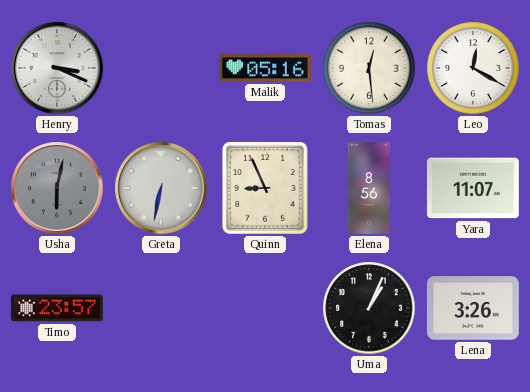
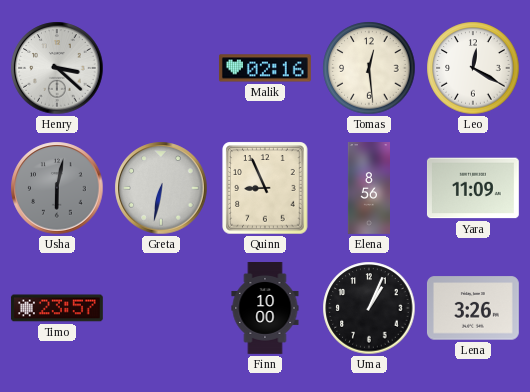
Henry: 3:19 -> 3:22 (57, 68)
Malik: 05:16 -> 02:16 (265, 68)
Yara: 11:07 -> 11:09 (473, 188)
Finn: none -> 10:00 (265, 309)
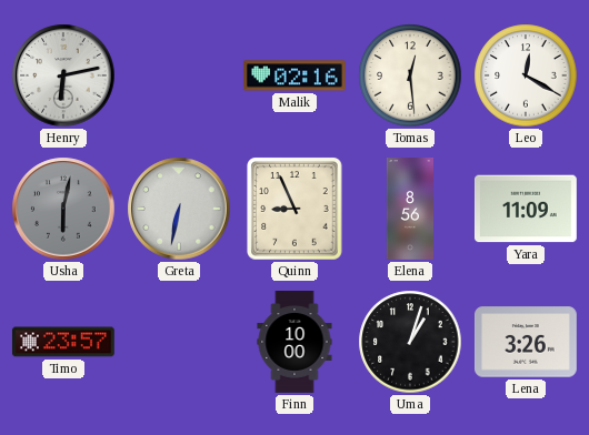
Henry: 3:22 -> 6:13 (63, 75)
Uma: 1:04 -> 1:03 (410, 342)
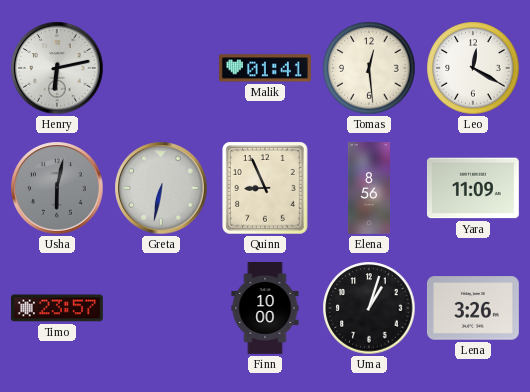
Malik: 02:16 -> 01:41 (265, 68)
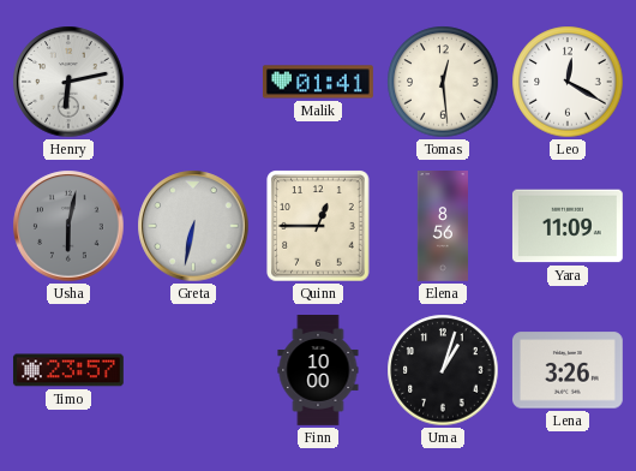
Quinn: 8:56 -> 12:45 (318, 226)
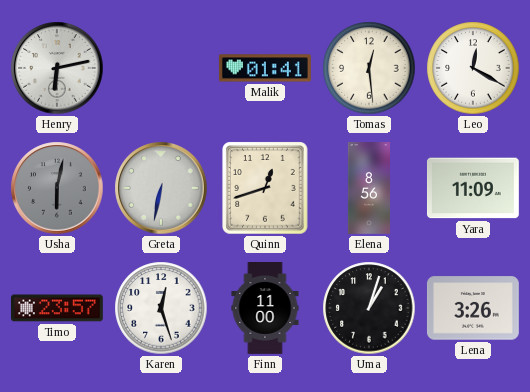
Quinn: 12:45 -> 12:42 (265, 188)
Karen: none -> 12:27 (161, 308)
Finn: 10:00 -> 11:00 (265, 309)
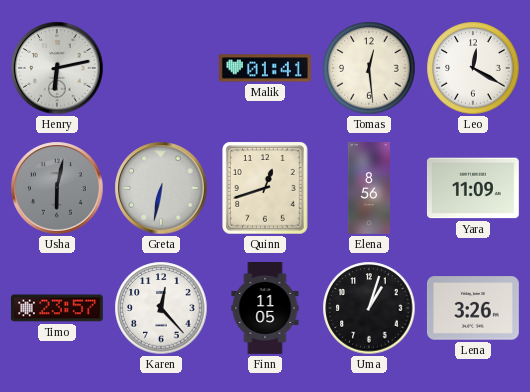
Karen: 12:27 -> 12:23 (161, 308)
Finn: 11:00 -> 11:05 (265, 309)
